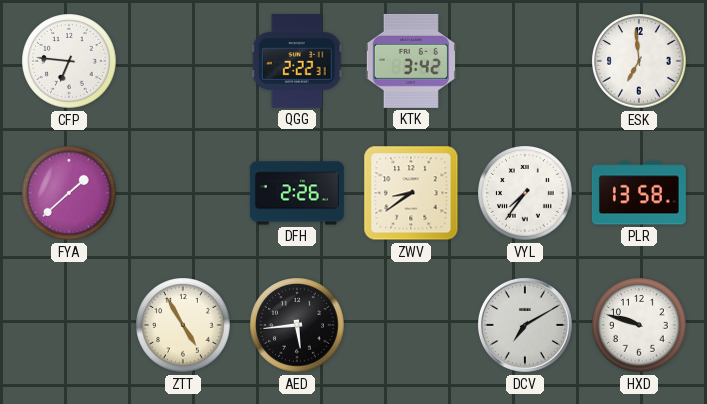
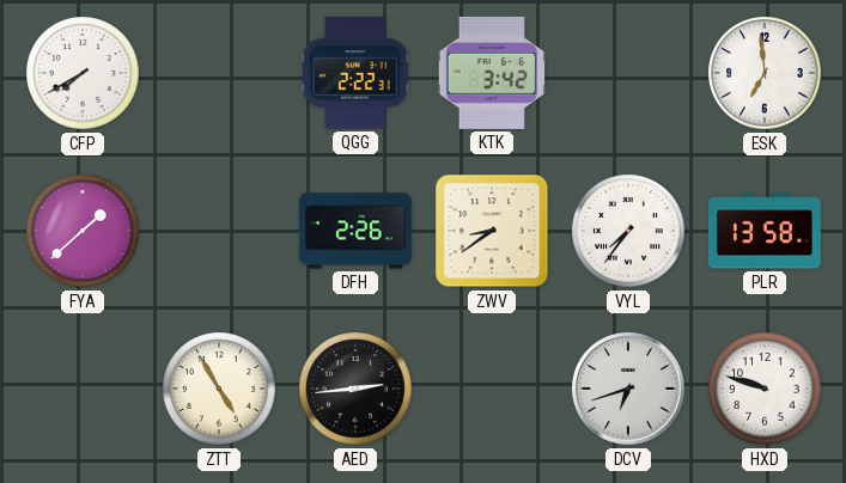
CFP: 6:46 -> 7:40 (83, 73)
AED: 5:44 -> 2:44 (355, 389)
DCV: 7:10 -> 6:42 (628, 389)
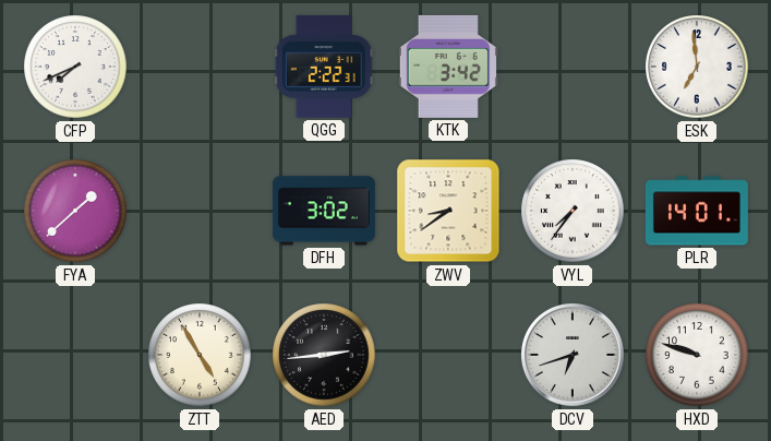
CFP: 7:40 -> 7:41 (75, 67)
DFH: 2:26 -> 3:02 (324, 211)
PLR: 13:58 -> 14:01 (697, 211)
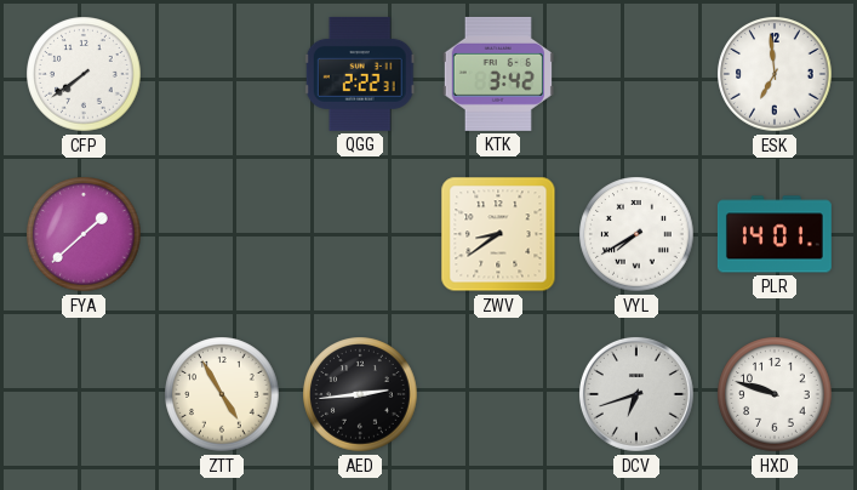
CFP: 7:41 -> 7:39 (84, 74)
DFH: 3:02 -> none (324, 211)
VYL: 7:36 -> 7:40 (636, 234)
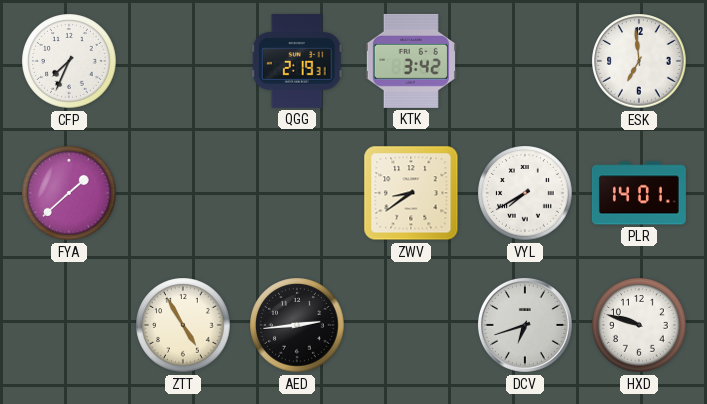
CFP: 7:39 -> 7:34 (69, 61)
QGG: 2:22 -> 2:19 (297, 61)
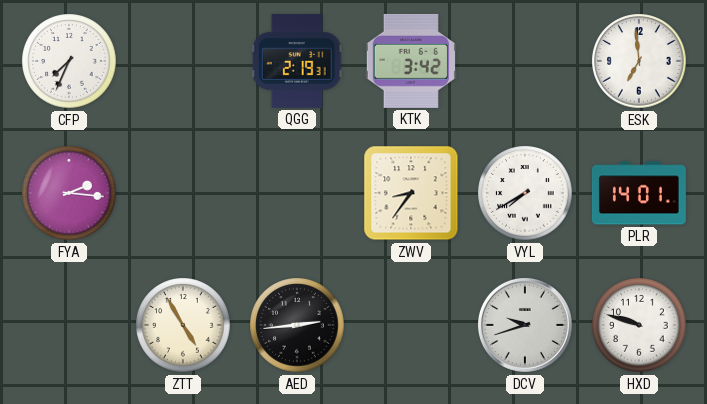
FYA: 1:38 -> 2:16 (69, 193)
ZWV: 8:39 -> 8:36 (411, 193)
DCV: 6:42 -> 9:42 (525, 325)
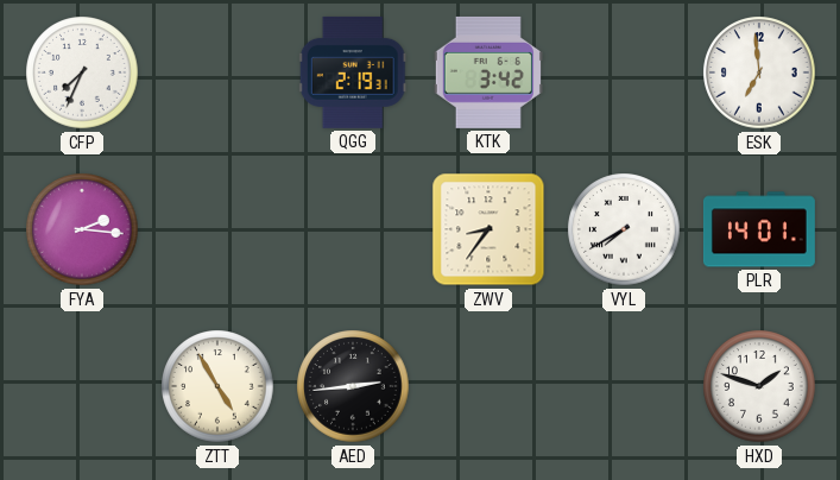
DCV: 9:42 -> none (525, 325)
HXD: 9:48 -> 1:48 (759, 386)
